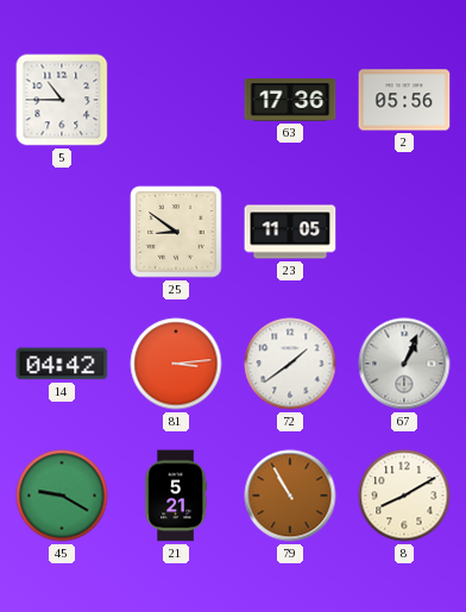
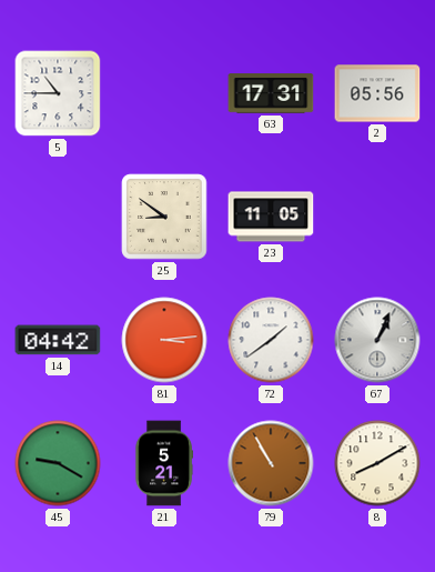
63: 17:36 -> 17:31 (271, 93)
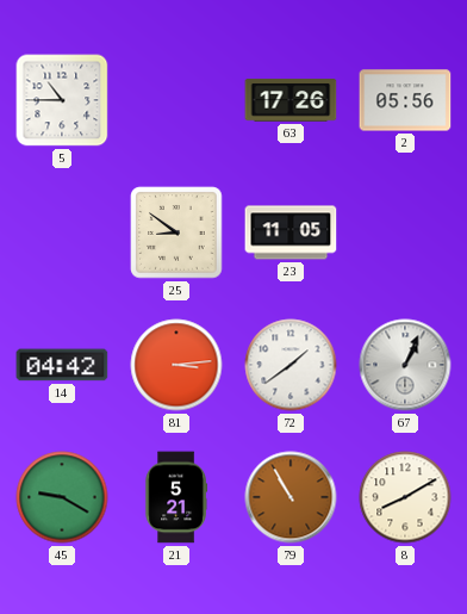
63: 17:31 -> 17:26 (291, 100)
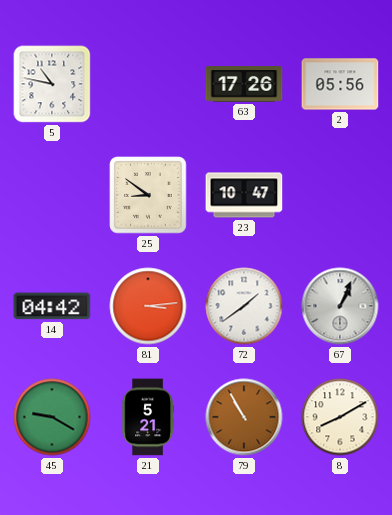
5: 10:45 -> 10:47 (52, 84)
23: 11:05 -> 10:47 (244, 195)
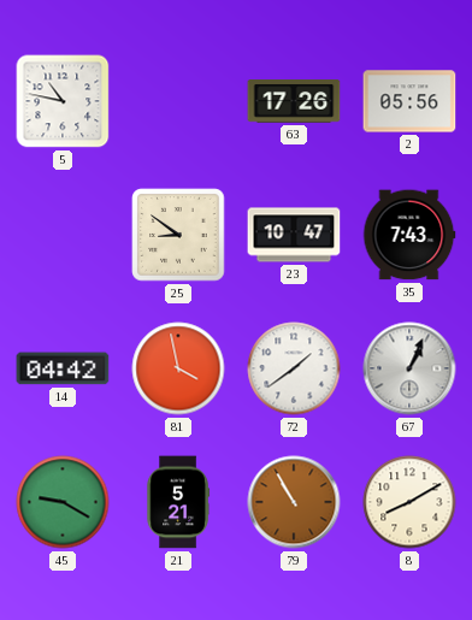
35: none -> 7:43 (409, 235)
81: 3:14 -> 3:58 (178, 368)
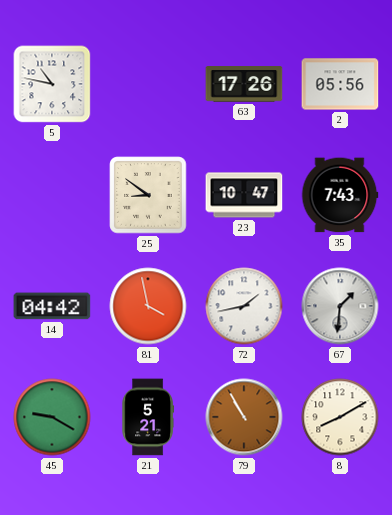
72: 1:39 -> 1:43 (244, 306)
67: 1:04 -> 1:31 (340, 306)
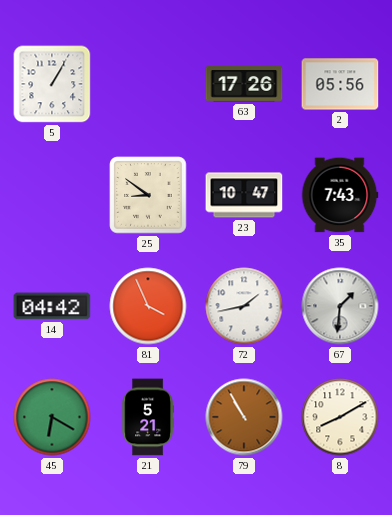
5: 10:47 -> 1:05 (52, 84)
81: 3:58 -> 3:56 (148, 306)
45: 9:20 -> 6:20 (52, 417)
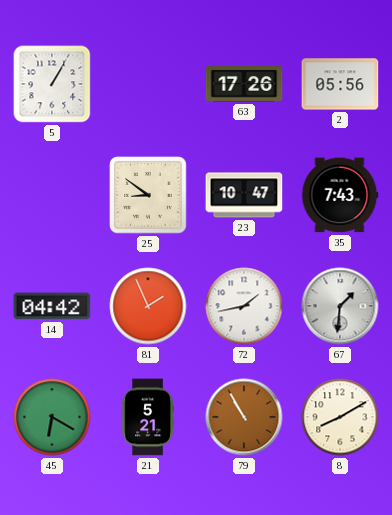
81: 3:56 -> 1:56 (148, 306)
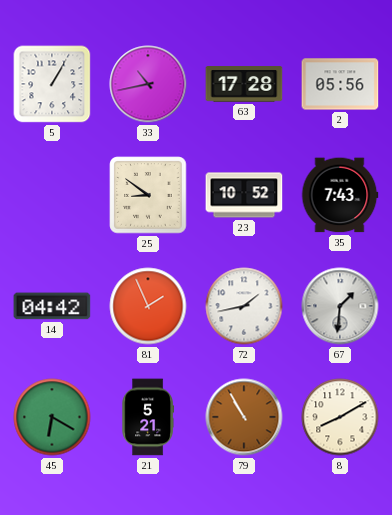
33: none -> 10:43 (148, 84)
63: 17:26 -> 17:28 (244, 84)
23: 10:47 -> 10:52 (244, 195)
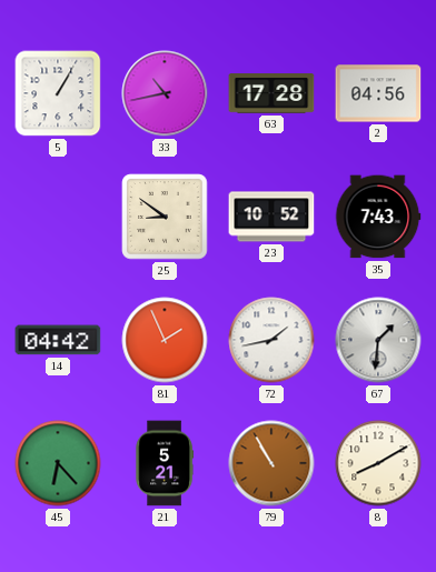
2: 05:56 -> 04:56 (378, 93)
45: 6:20 -> 6:23 (58, 463)
